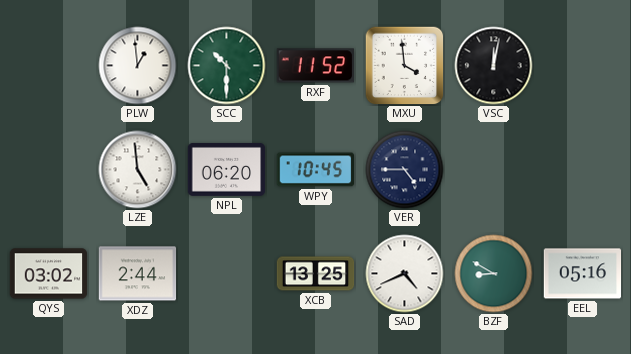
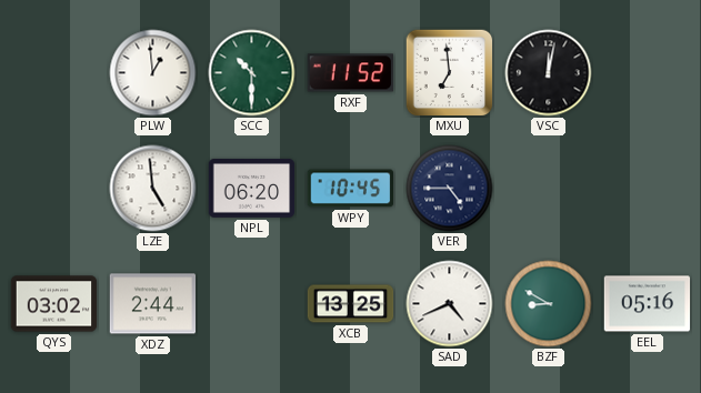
MXU: 3:59 -> 6:59 (450, 73)
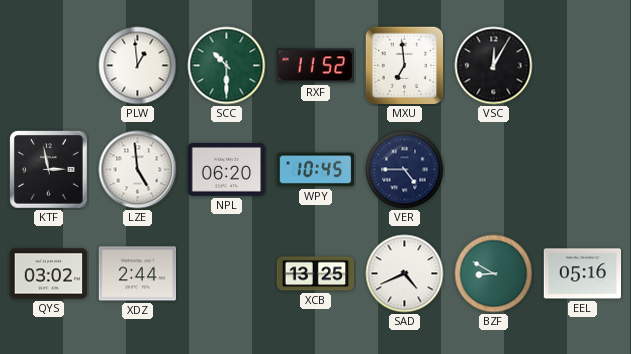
VSC: 12:02 -> 12:05 (494, 66)
KTF: none -> 2:58 (49, 170)
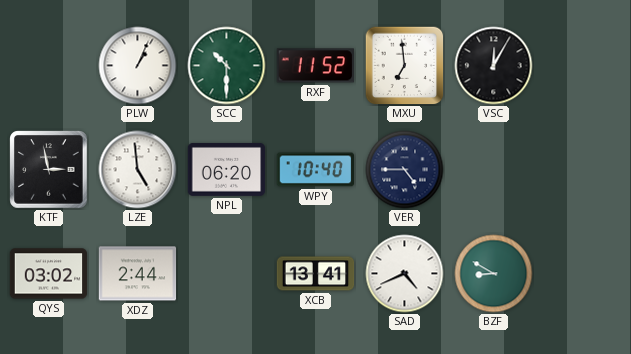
PLW: 12:59 -> 1:04 (138, 66)
WPY: 10:45 -> 10:40 (316, 170)
XCB: 13:25 -> 13:41 (316, 274)
EEL: 05:16 -> none (583, 274)
